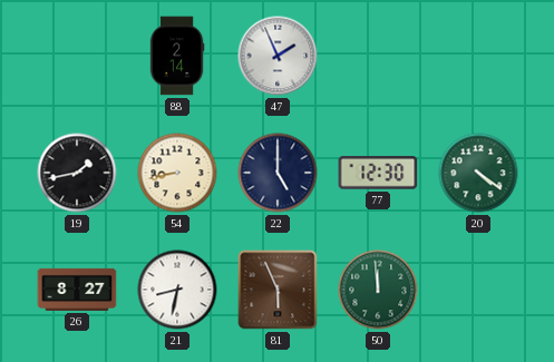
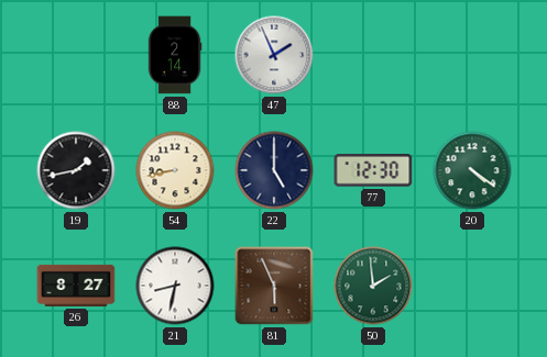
50: 11:59 -> 1:59 (373, 286)
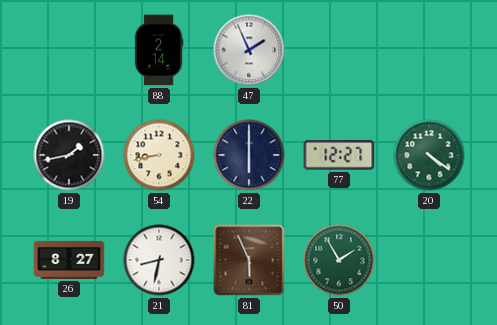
22: 5:00 -> 6:00 (249, 155)
77: 12:30 -> 12:27 (339, 155)
50: 1:59 -> 1:55 (339, 260)
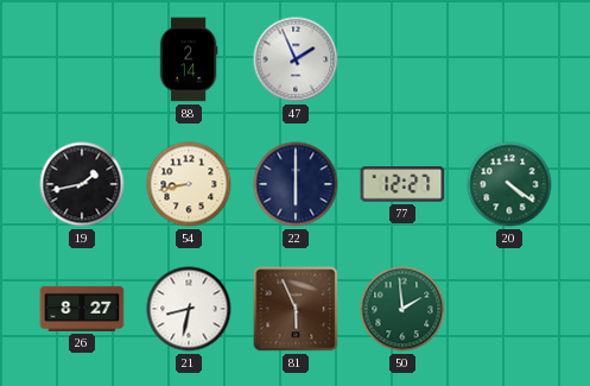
50: 1:55 -> 1:59 (402, 309)
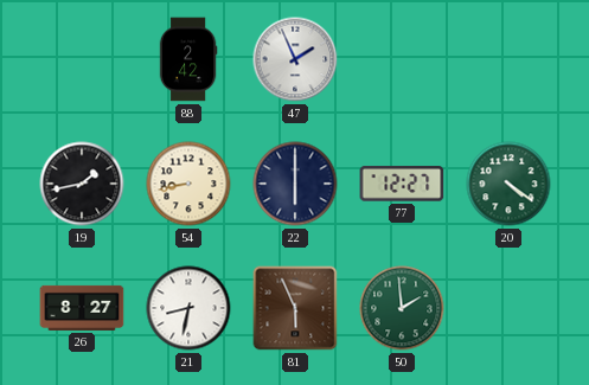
88: 2:14 -> 2:42 (188, 59)
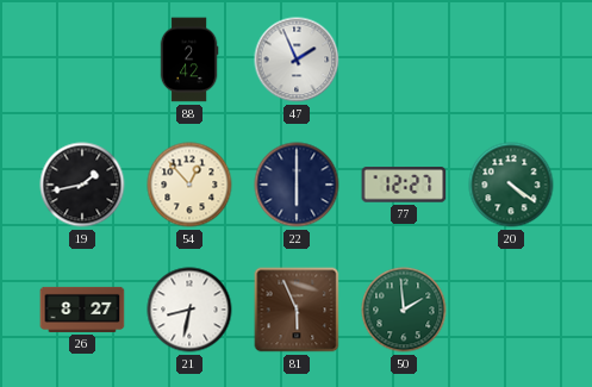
54: 8:43 -> 12:53 (189, 185)
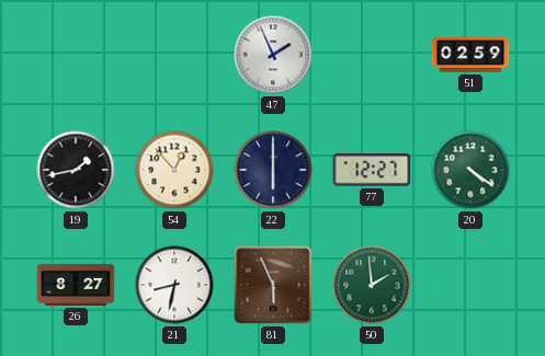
88: 2:42 -> none (189, 60)
51: none -> 02:59 (470, 56)
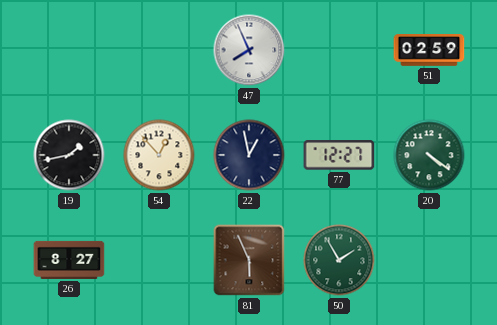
47: 1:56 -> 7:56 (249, 50)
22: 6:00 -> 12:58 (249, 155)
21: 8:32 -> none (174, 285)
50: 1:59 -> 1:55 (339, 260)
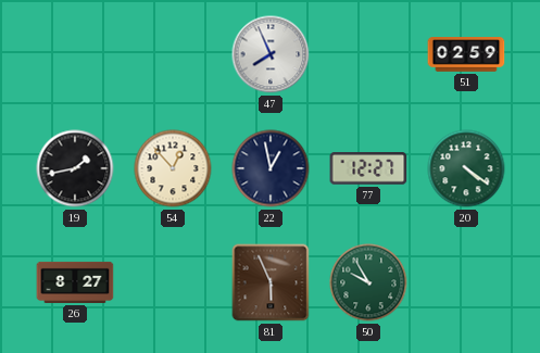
50: 1:55 -> 9:55 (368, 282)
